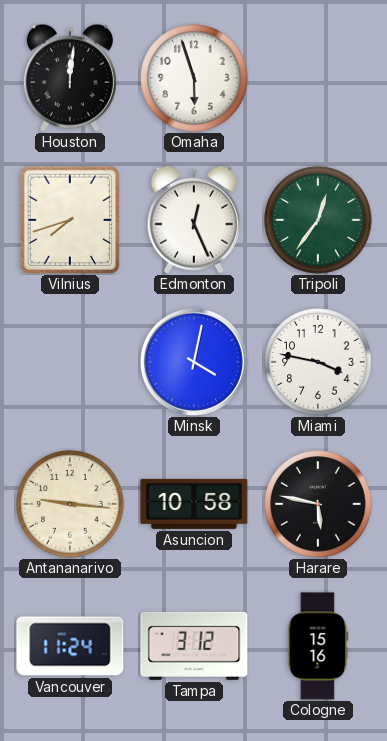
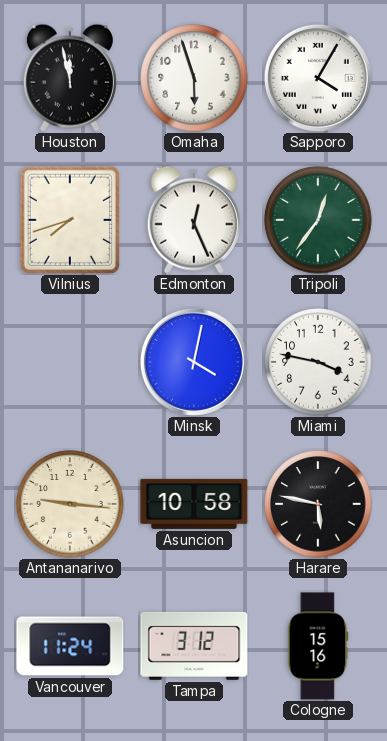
Houston: 12:01 -> 11:58 (70, 78)
Sapporo: none -> 4:05 (318, 78)
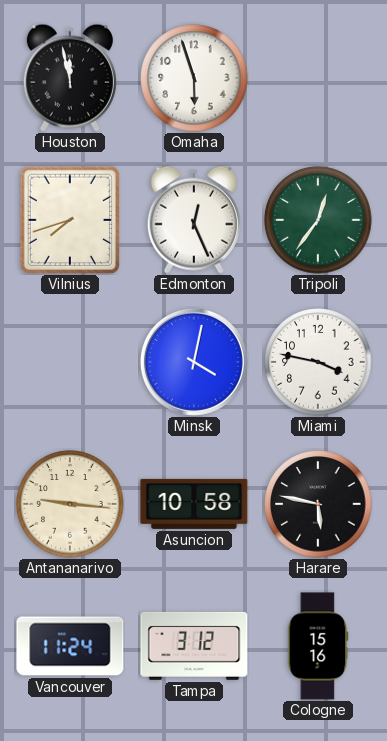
Sapporo: 4:05 -> none (318, 78)
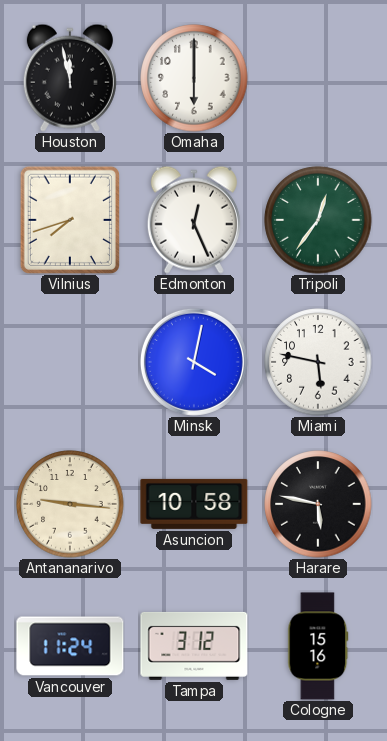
Omaha: 5:57 -> 6:00 (194, 78)
Miami: 3:47 -> 5:47 (318, 362)
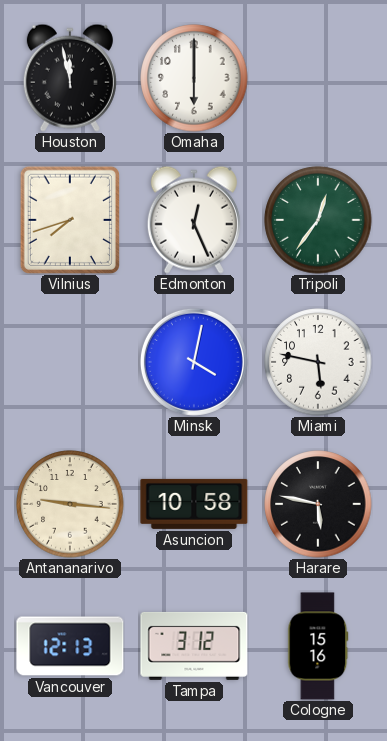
Vancouver: 11:24 -> 12:13 (70, 646)
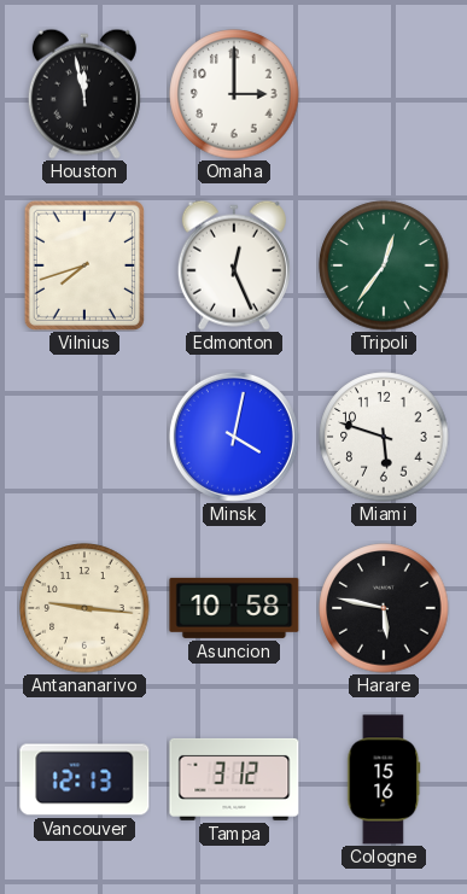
Omaha: 6:00 -> 3:00 (234, 94)
Miami: 5:47 -> 5:48 (384, 437)
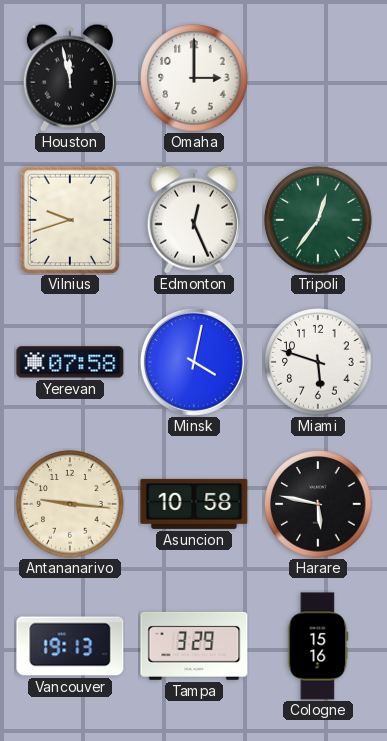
Vilnius: 7:42 -> 9:42 (70, 220)
Yerevan: none -> 07:58 (70, 362)
Vancouver: 12:13 -> 19:13 (70, 646)
Tampa: 3:12 -> 3:29 (194, 646)
